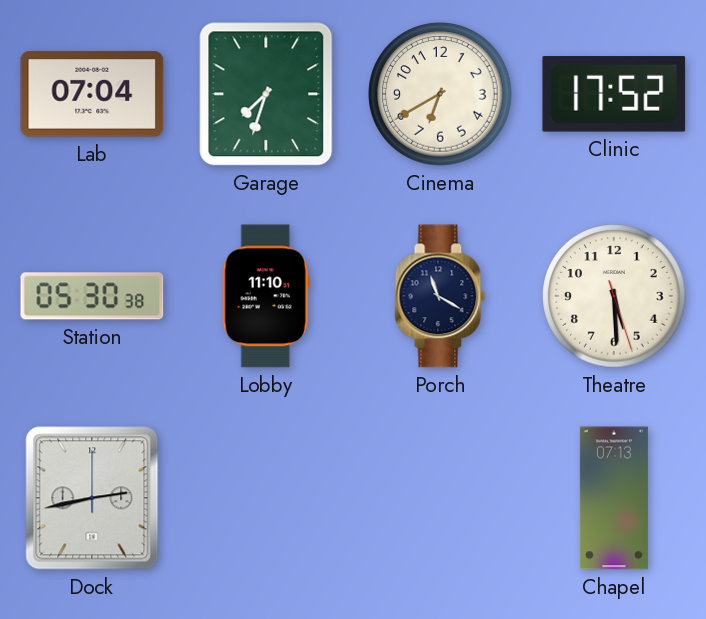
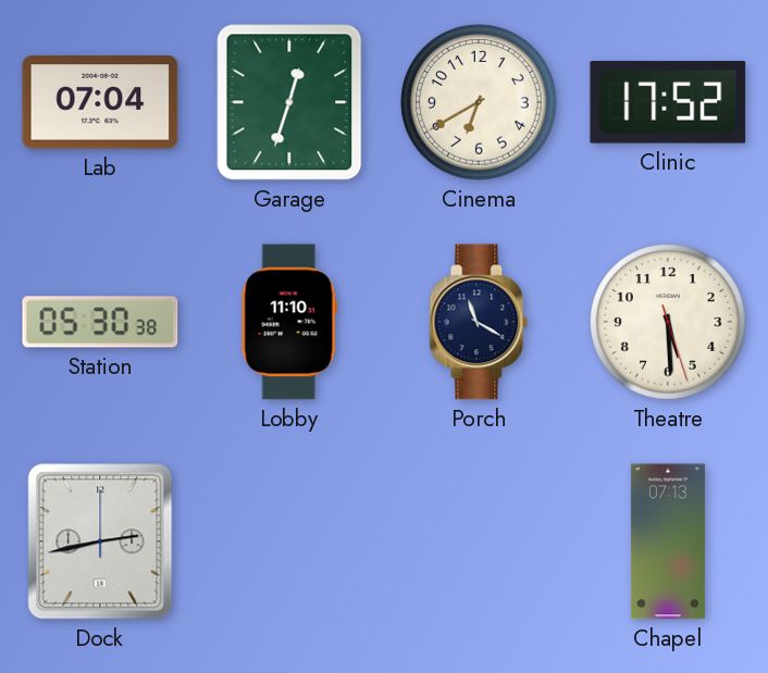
Garage: 7:33 -> 12:33 (289, 102)
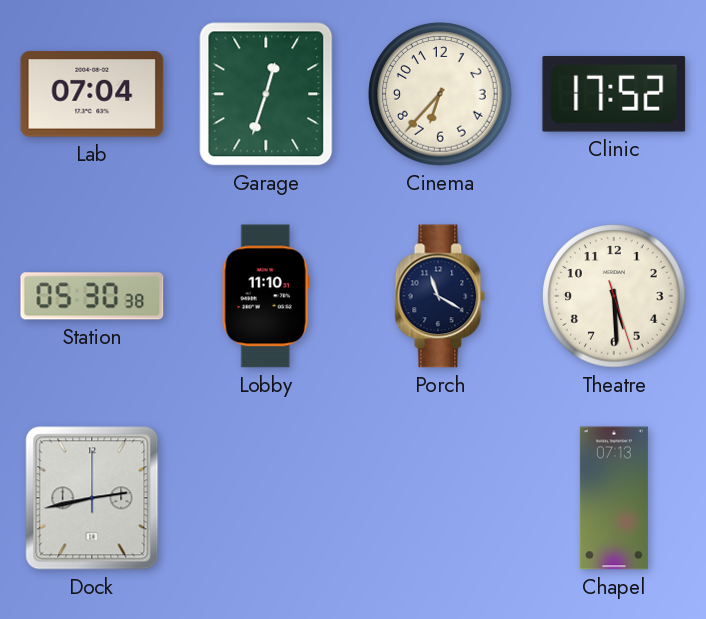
Cinema: 6:40 -> 6:37 (440, 94)
